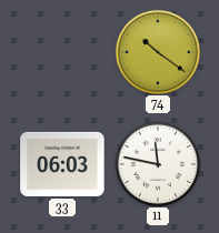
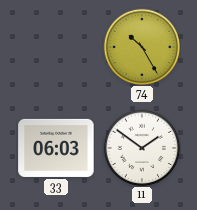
74: 10:21 -> 10:25 (142, 47)
11: 11:47 -> 1:51 (142, 148)
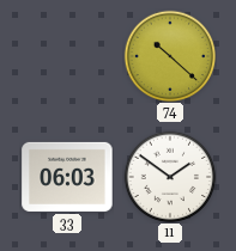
74: 10:25 -> 10:22 (170, 56)
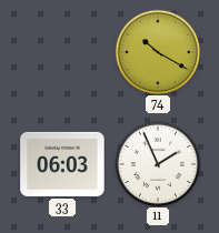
74: 10:22 -> 10:20 (158, 52)
11: 1:51 -> 1:56 (158, 164)
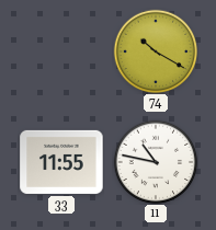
33: 06:03 -> 11:55 (61, 162)
11: 1:56 -> 10:47 (156, 162)
